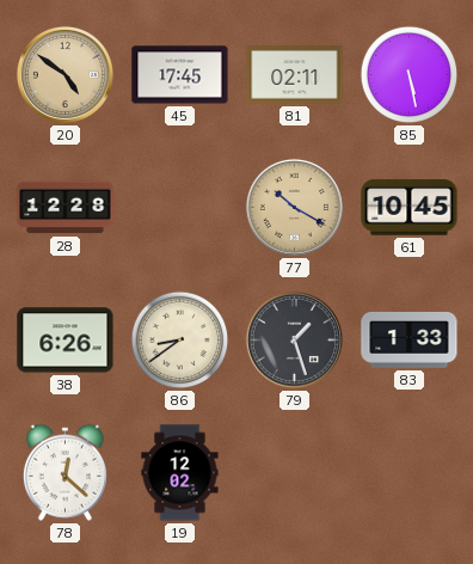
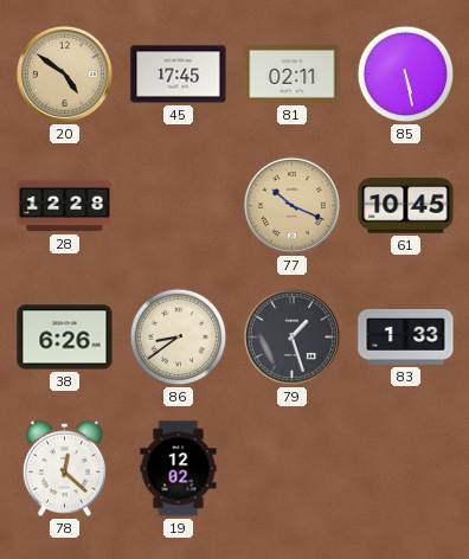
77: 10:20 -> 10:19 (291, 205)
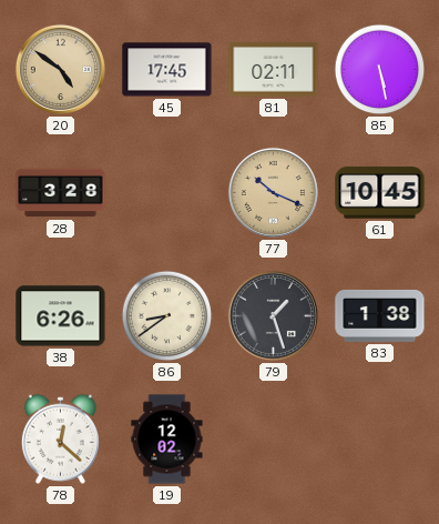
28: 12:28 -> 3:28 (61, 193)
83: 1:33 -> 1:38 (380, 315)
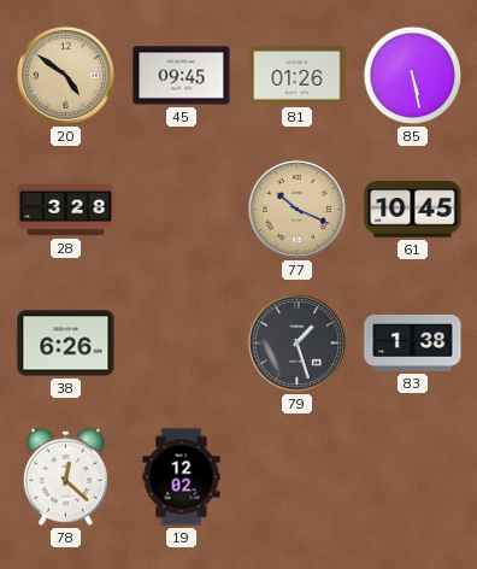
45: 17:45 -> 09:45 (182, 76)
81: 02:11 -> 01:26 (298, 76)
86: 8:39 -> none (167, 316)
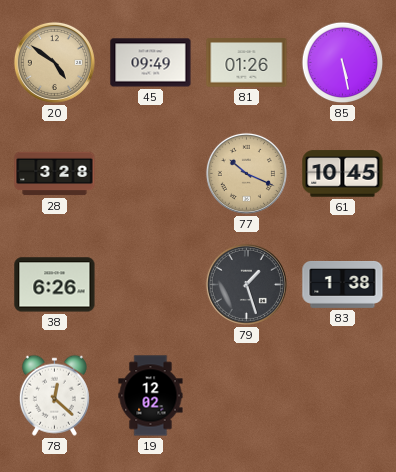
45: 09:45 -> 09:49 (151, 63)
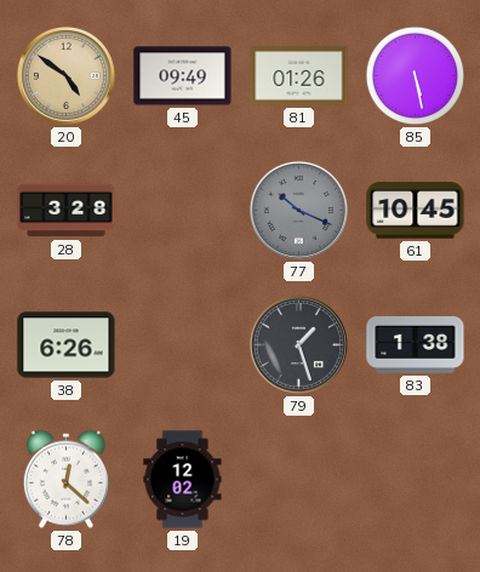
77 dial: champagne -> grey (298, 210)
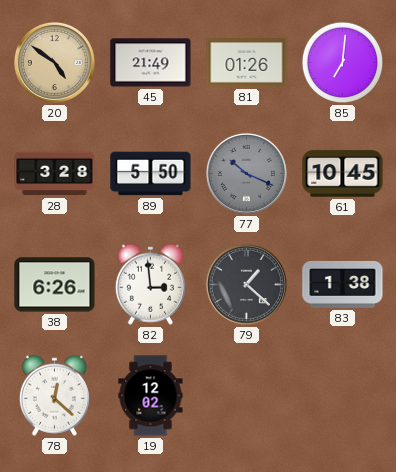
45: 09:49 -> 21:49 (151, 63)
85: 5:28 -> 7:01 (343, 63)
89: none -> 5:50 (151, 174)
82: none -> 2:59 (150, 284)
79: 1:27 -> 1:22 (246, 284)
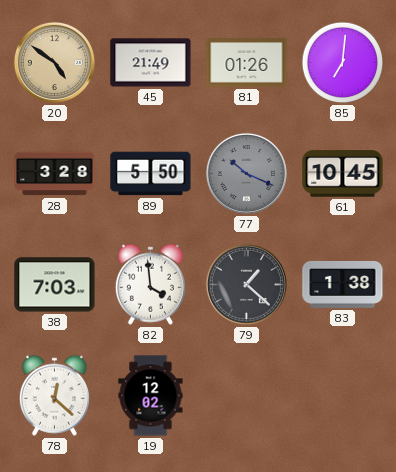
38: 6:26 -> 7:03 (55, 285)
82: 2:59 -> 3:59 (150, 284)
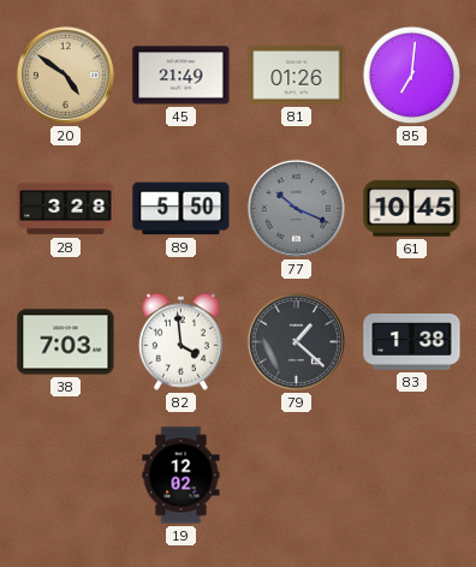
78: 12:22 -> none (54, 395)
